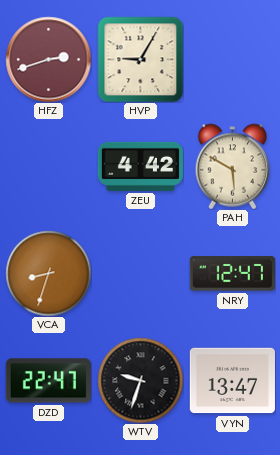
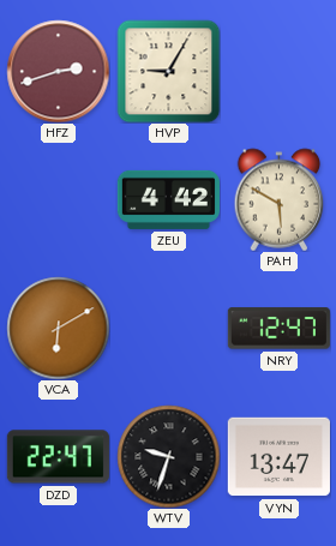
VCA: 8:33 -> 6:10 (58, 328)
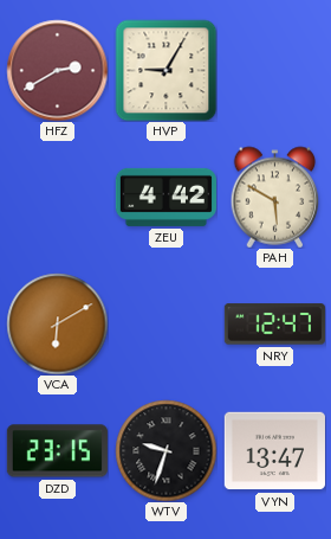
HFZ: 2:42 -> 2:40 (57, 70)
DZD: 22:47 -> 23:15 (57, 451)
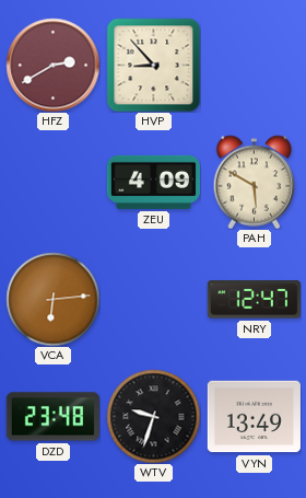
HVP: 9:05 -> 8:53 (153, 65)
ZEU: 4:42 -> 4:09 (153, 182)
VCA: 6:10 -> 6:14 (52, 299)
DZD: 23:15 -> 23:48 (52, 417)
VYN: 13:47 -> 13:49 (254, 417)
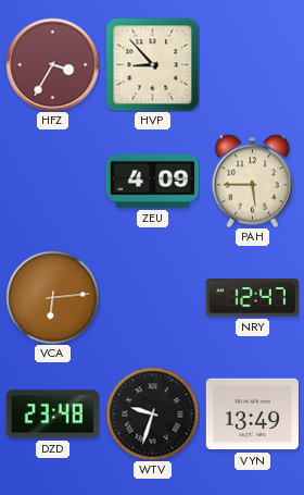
HFZ: 2:40 -> 3:35 (52, 64)
PAH: 5:50 -> 5:45 (253, 181)
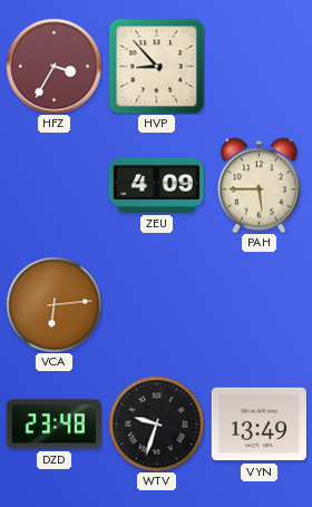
NRY: 12:47 -> none (252, 298)
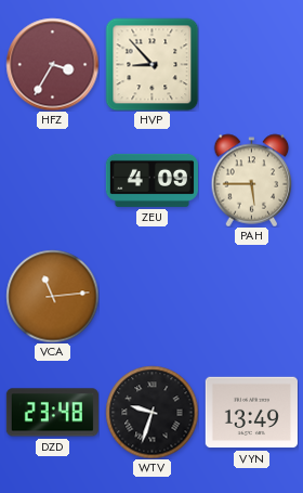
VCA: 6:14 -> 11:14 (52, 296)
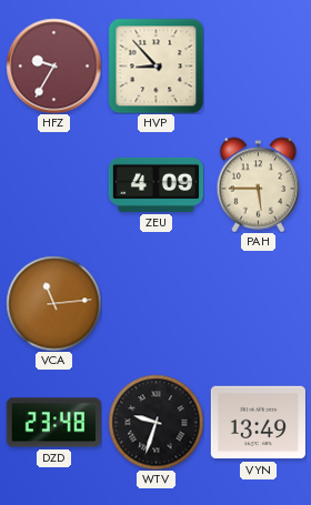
HFZ: 3:35 -> 9:35 (53, 65)
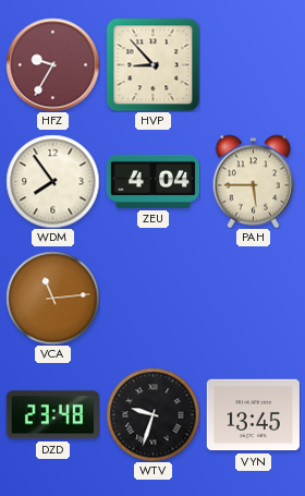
WDM: none -> 7:54 (52, 181)
ZEU: 4:09 -> 4:04 (152, 181)
VYN: 13:49 -> 13:45 (253, 415)
